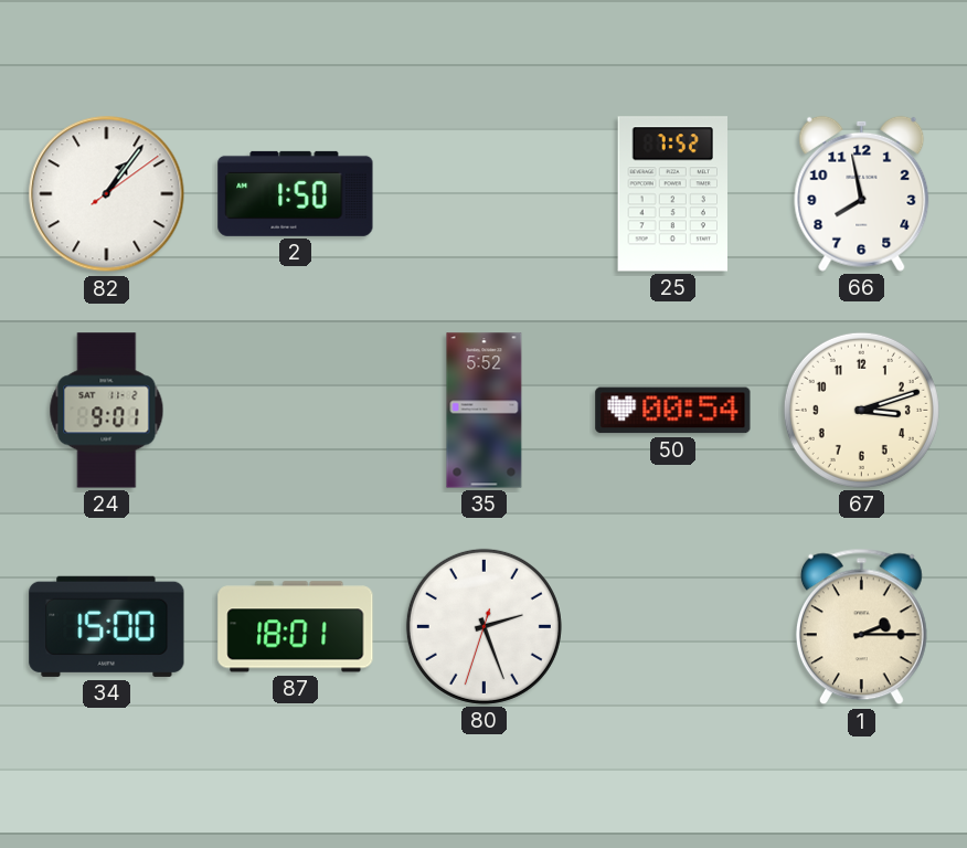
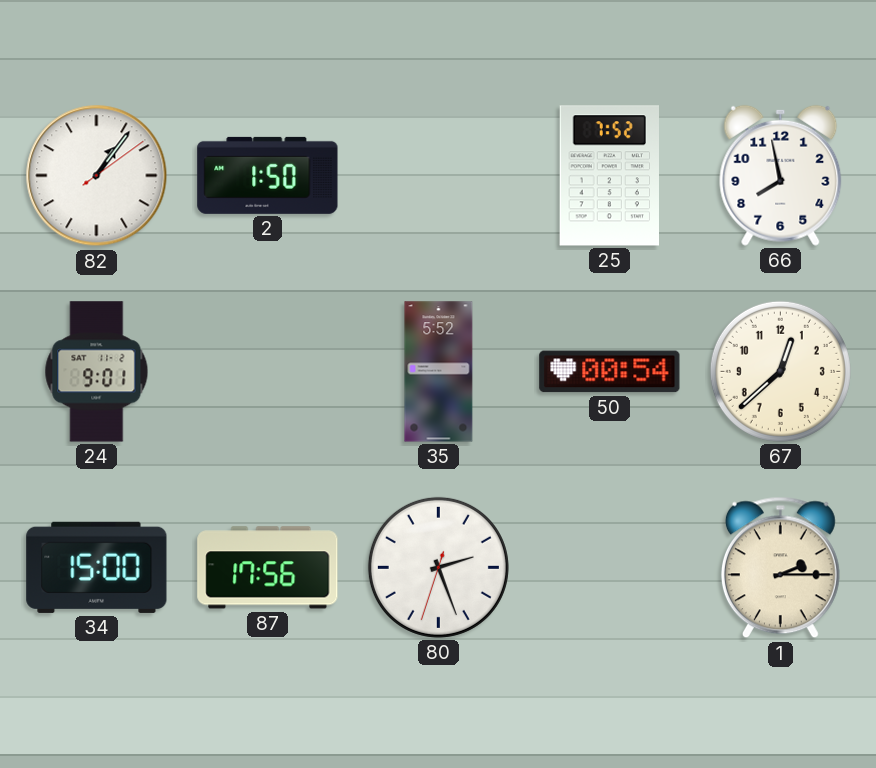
67: 3:12 -> 12:38 (780, 371)
87: 18:01 -> 17:56 (268, 568)
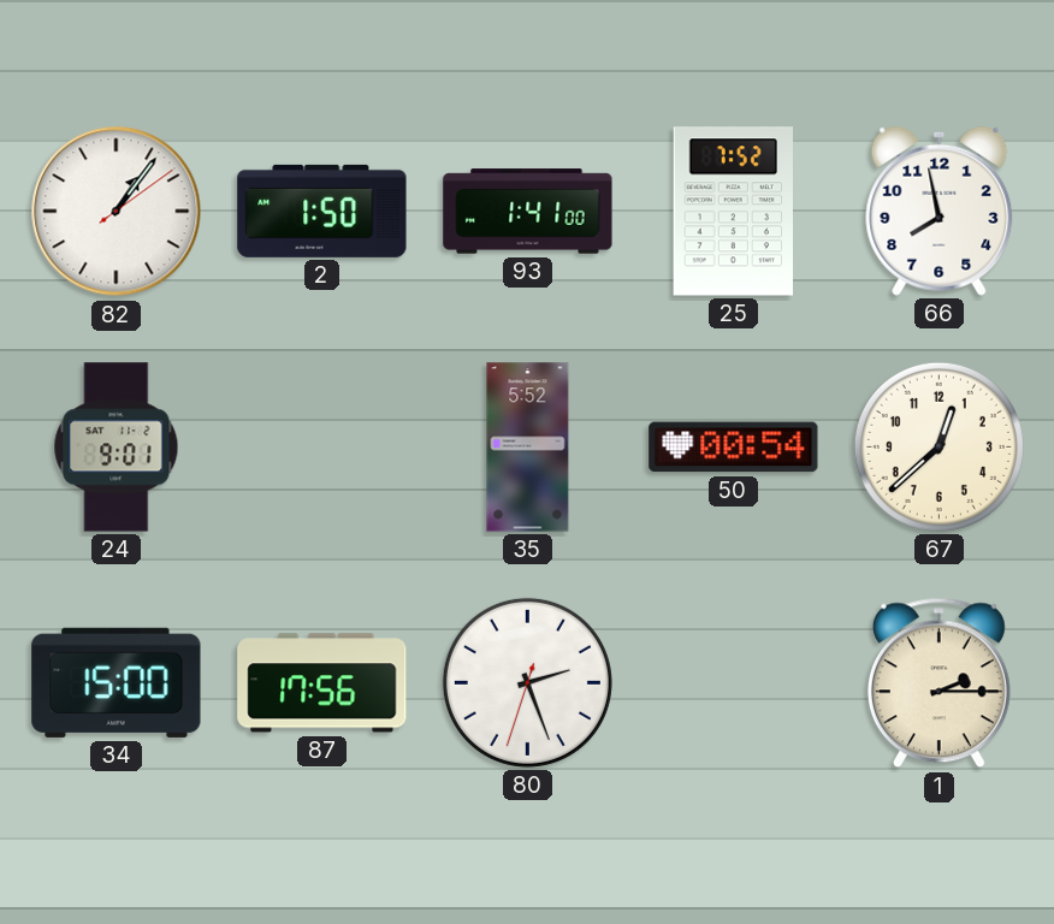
93: none -> 1:41 (528, 212)
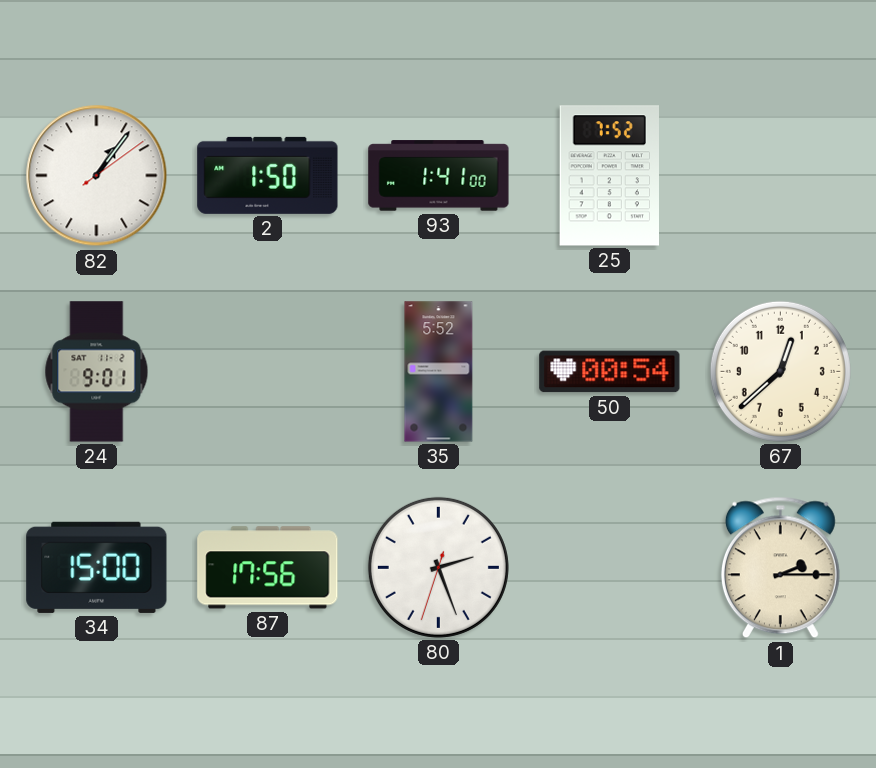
66: 7:58 -> none (940, 211)
